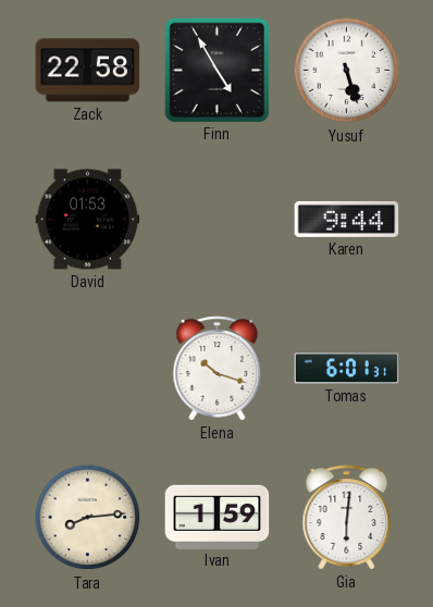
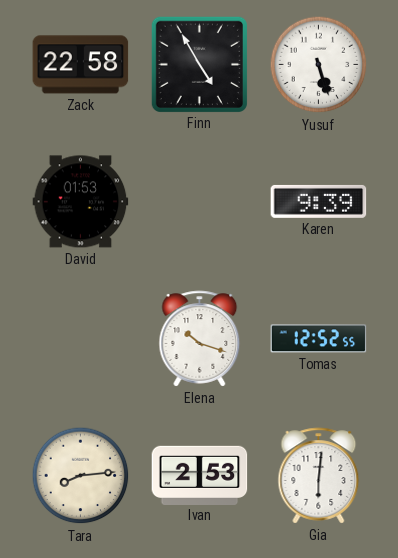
Karen: 9:44 -> 9:39 (319, 201)
Tomas: 6:01 -> 12:52 (319, 339)
Ivan: 1:59 -> 2:53 (200, 475)
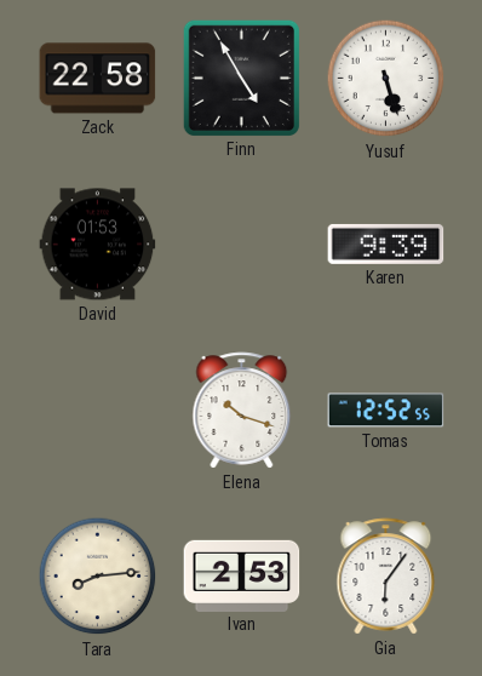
Gia: 6:01 -> 6:06 (386, 577)
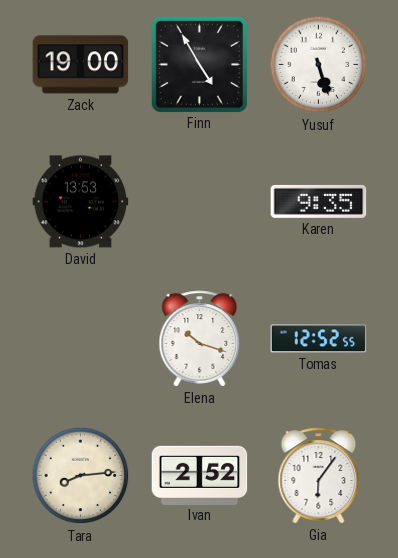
Zack: 22:58 -> 19:00 (81, 65)
David: 01:53 -> 13:53 (81, 202)
Karen: 9:39 -> 9:35 (319, 201)
Ivan: 2:53 -> 2:52 (200, 475)
